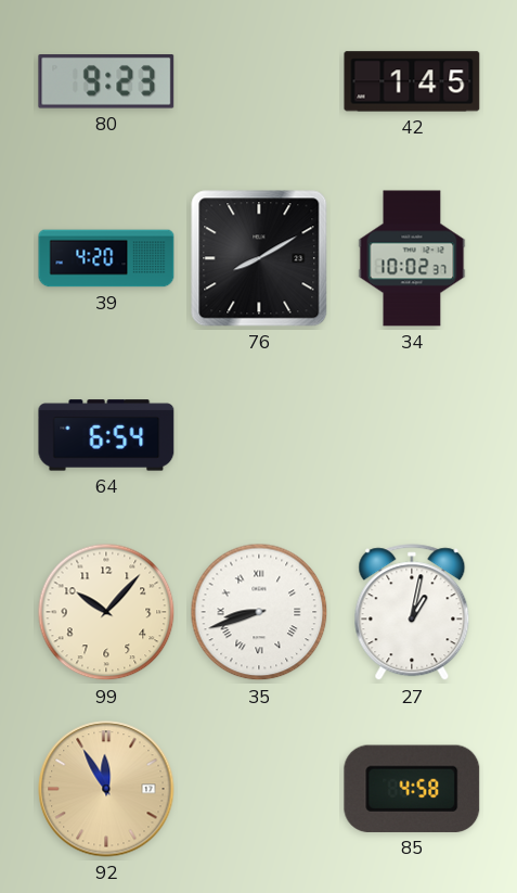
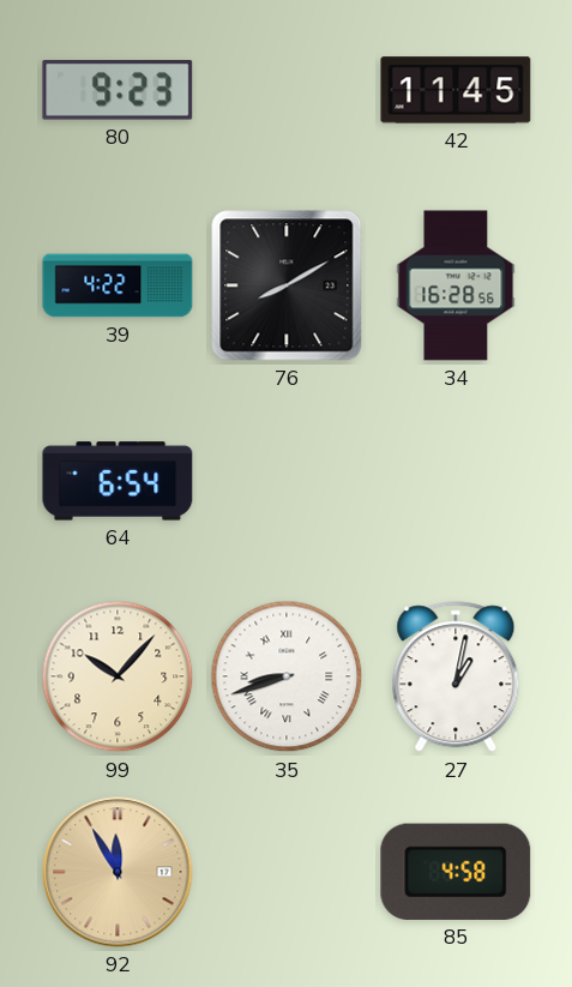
42: 1:45 -> 11:45 (456, 90)
39: 4:20 -> 4:22 (118, 285)
34: 10:02 -> 16:28 (456, 285)
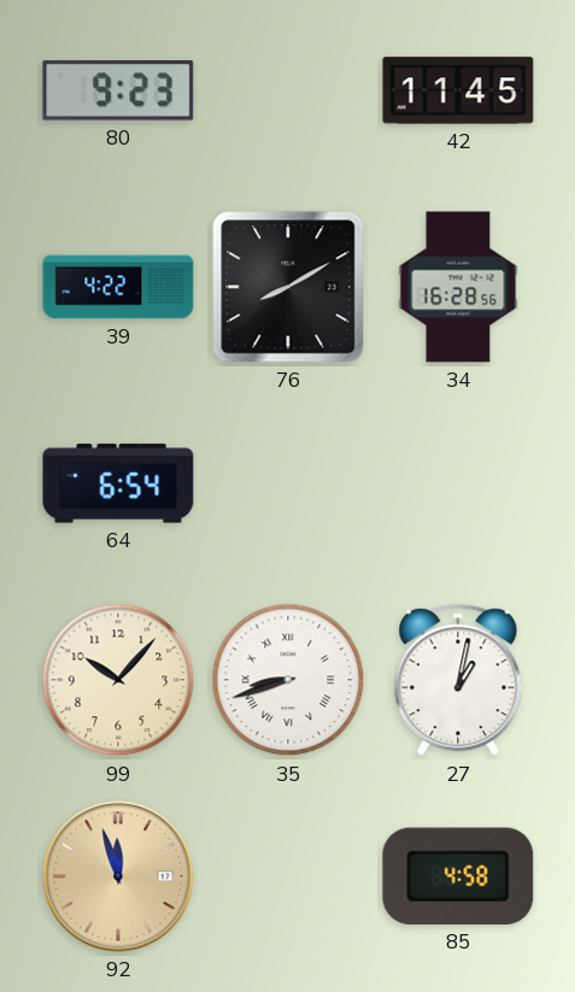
92: 11:55 -> 11:57 (118, 876)
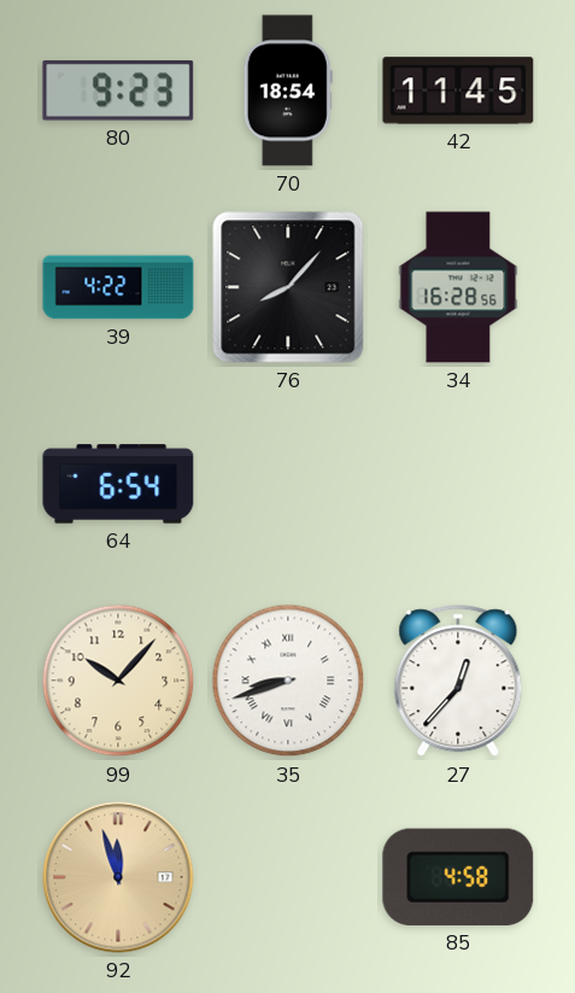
70: none -> 18:54 (288, 90)
76: 8:10 -> 8:07 (288, 287)
27: 1:02 -> 12:37 (458, 682)
